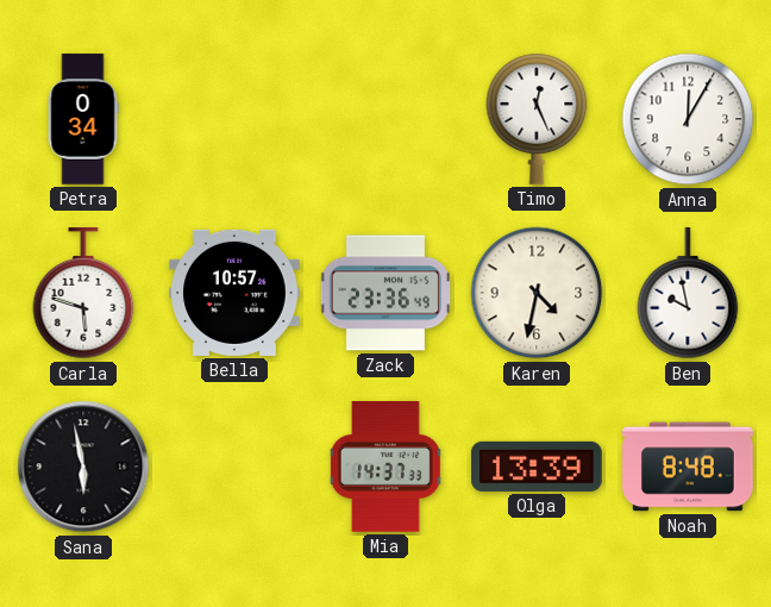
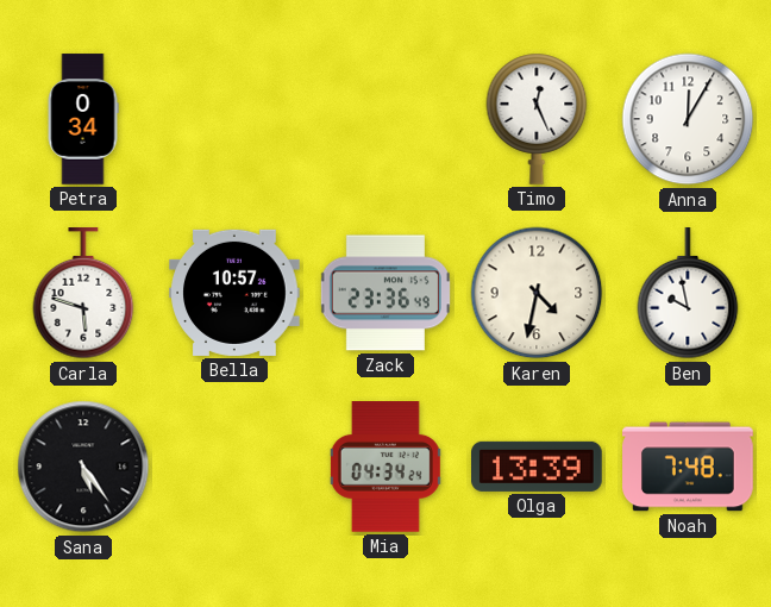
Sana: 5:58 -> 5:24 (83, 467)
Mia: 14:37 -> 04:34 (385, 467)
Noah: 8:48 -> 7:48 (688, 467)
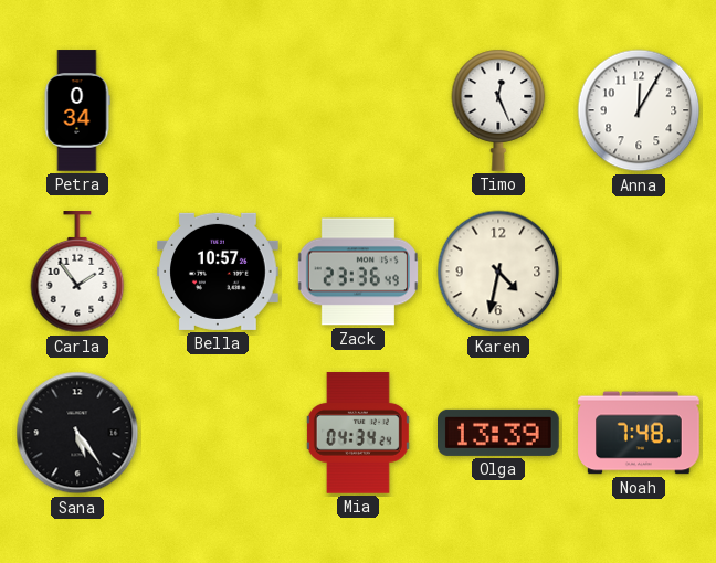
Carla: 5:48 -> 1:54 (77, 273)
Ben: 9:58 -> none (688, 294)
